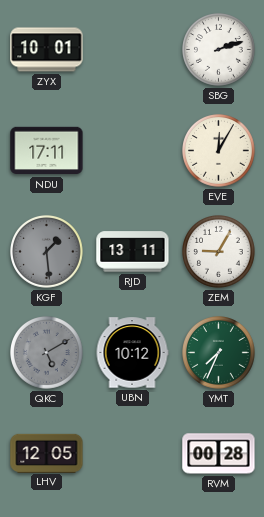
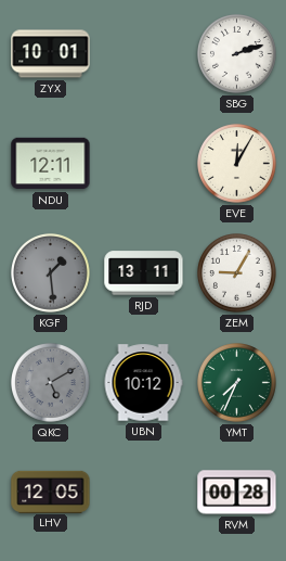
NDU: 17:11 -> 12:11 (51, 164)
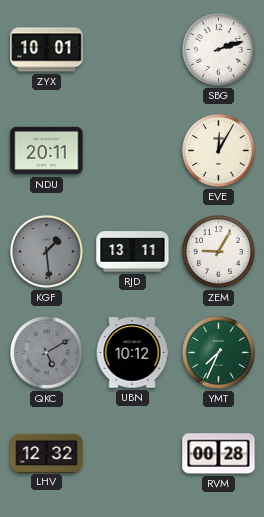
NDU: 12:11 -> 20:11 (47, 151)
LHV: 12:05 -> 12:32 (47, 453)
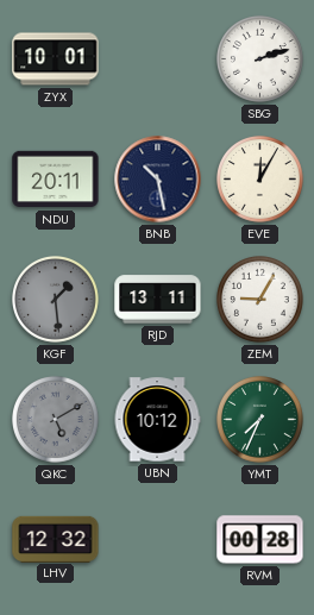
BNB: none -> 10:28 (158, 180)
